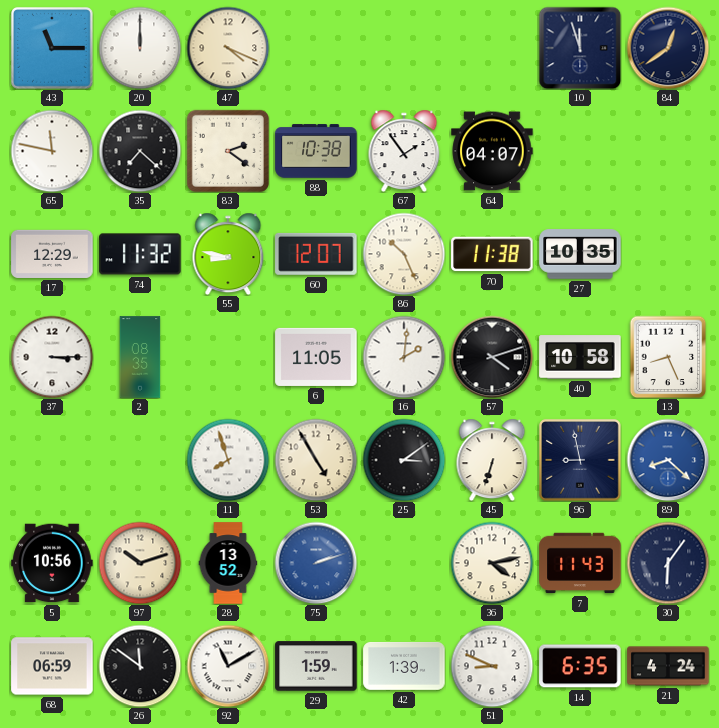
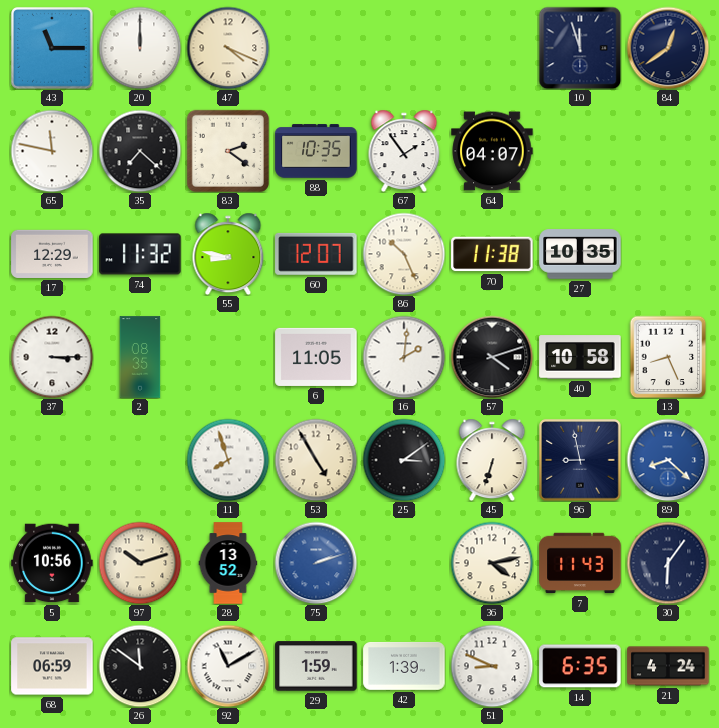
88: 10:38 -> 10:35 (316, 151)
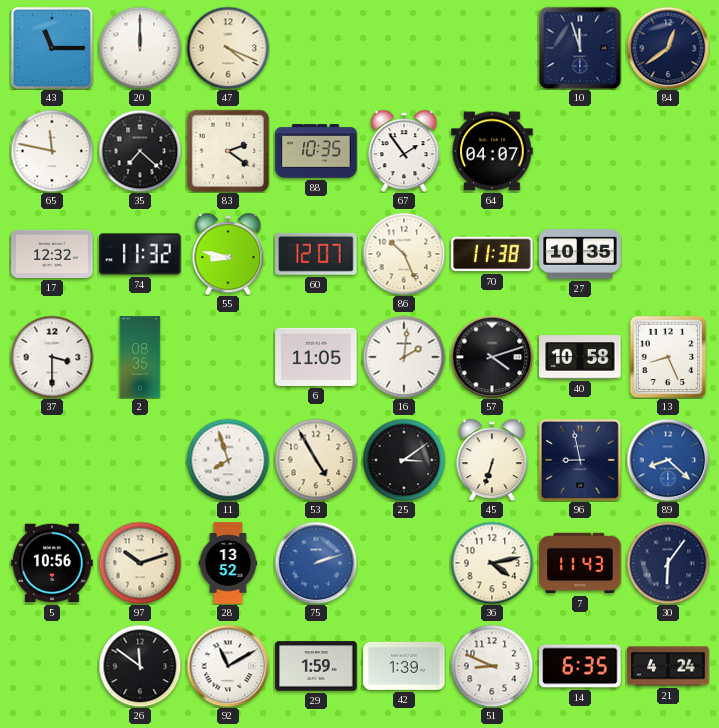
17: 12:29 -> 12:32 (52, 254)
37: 3:15 -> 3:30 (52, 357)
68: 06:59 -> none (52, 666)
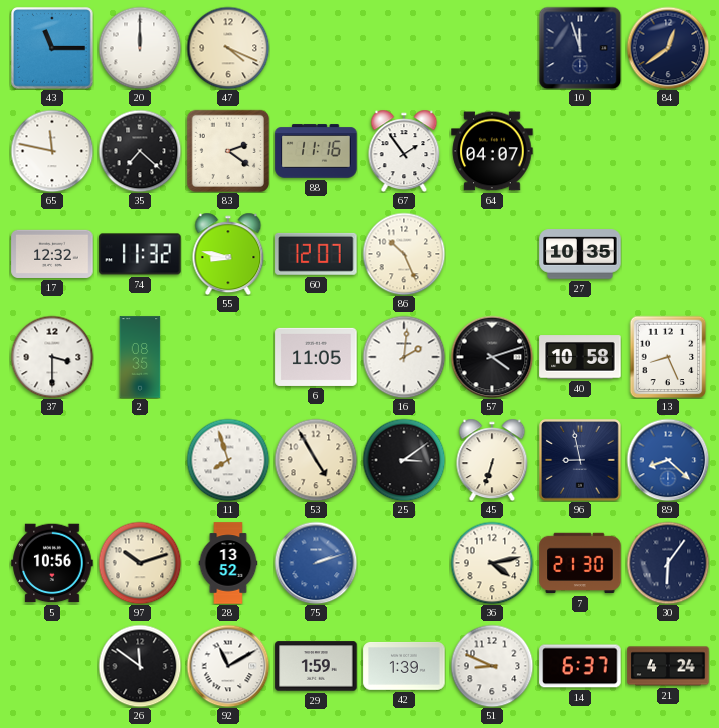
88: 10:35 -> 11:16 (316, 151)
70: 11:38 -> none (492, 254)
7: 11:43 -> 21:30 (580, 563)
14: 6:35 -> 6:37 (580, 666)
